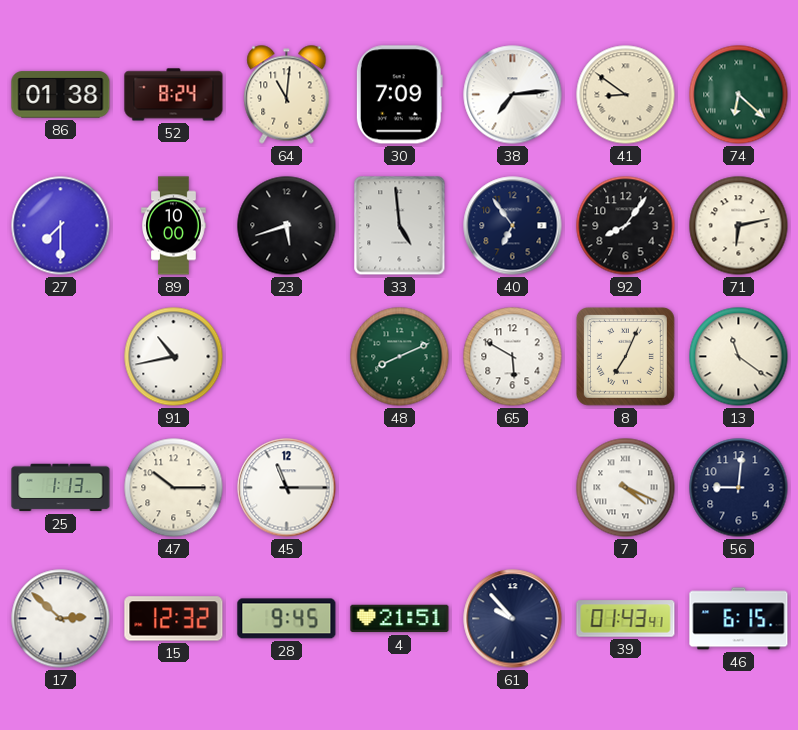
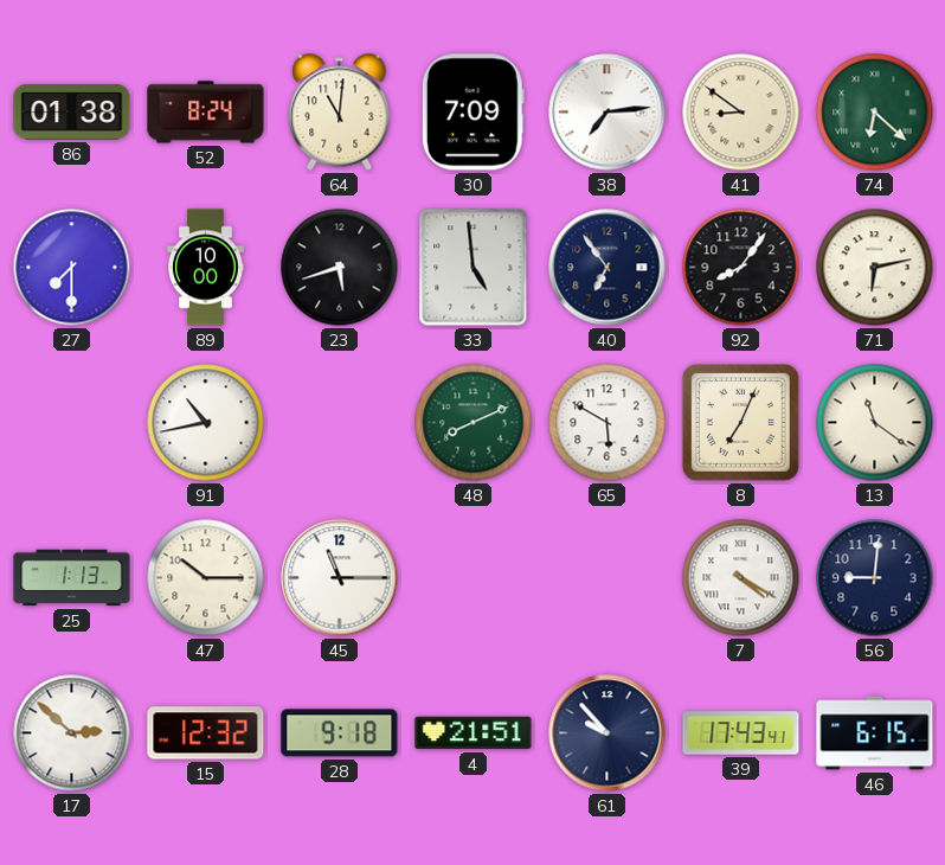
7: 4:19 -> 4:20 (741, 578)
28: 9:45 -> 9:18 (340, 733)
39: 01:43 -> 17:43 (741, 733)
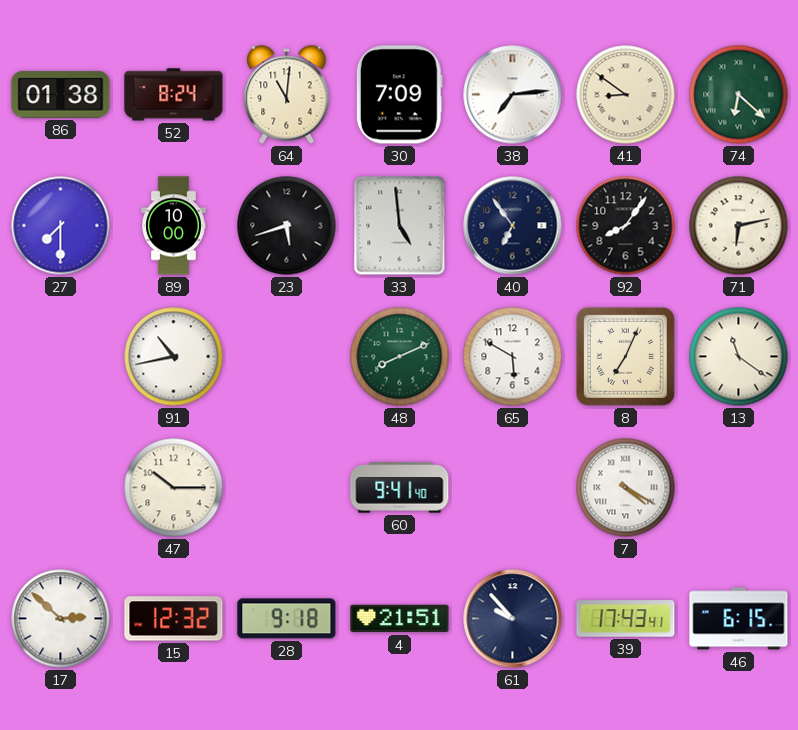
25: 1:13 -> none (72, 578)
45: 11:15 -> none (340, 578)
60: none -> 9:41 (400, 488)
56: 9:01 -> none (875, 578)
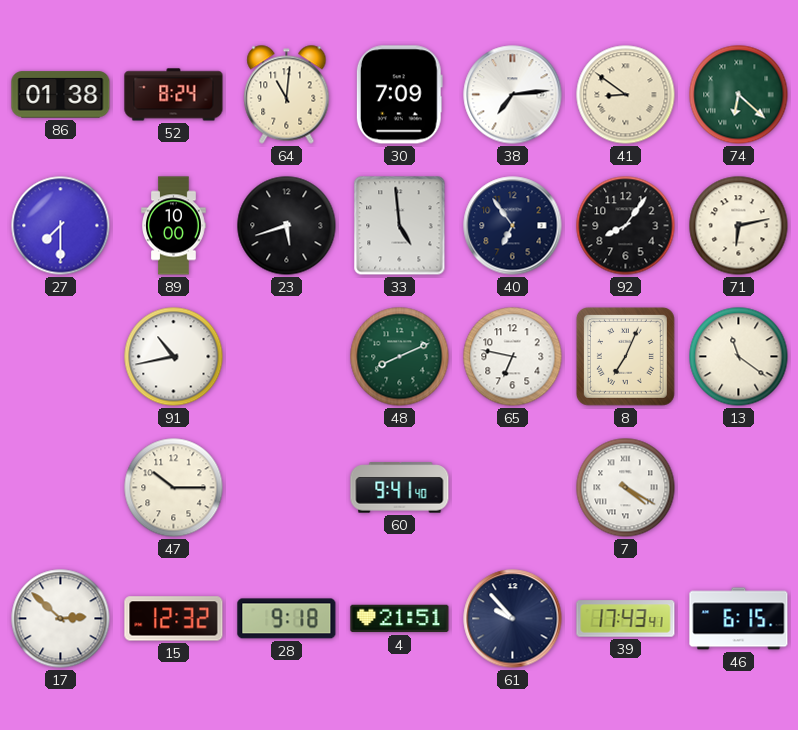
65: 5:50 -> 6:47 (513, 357)
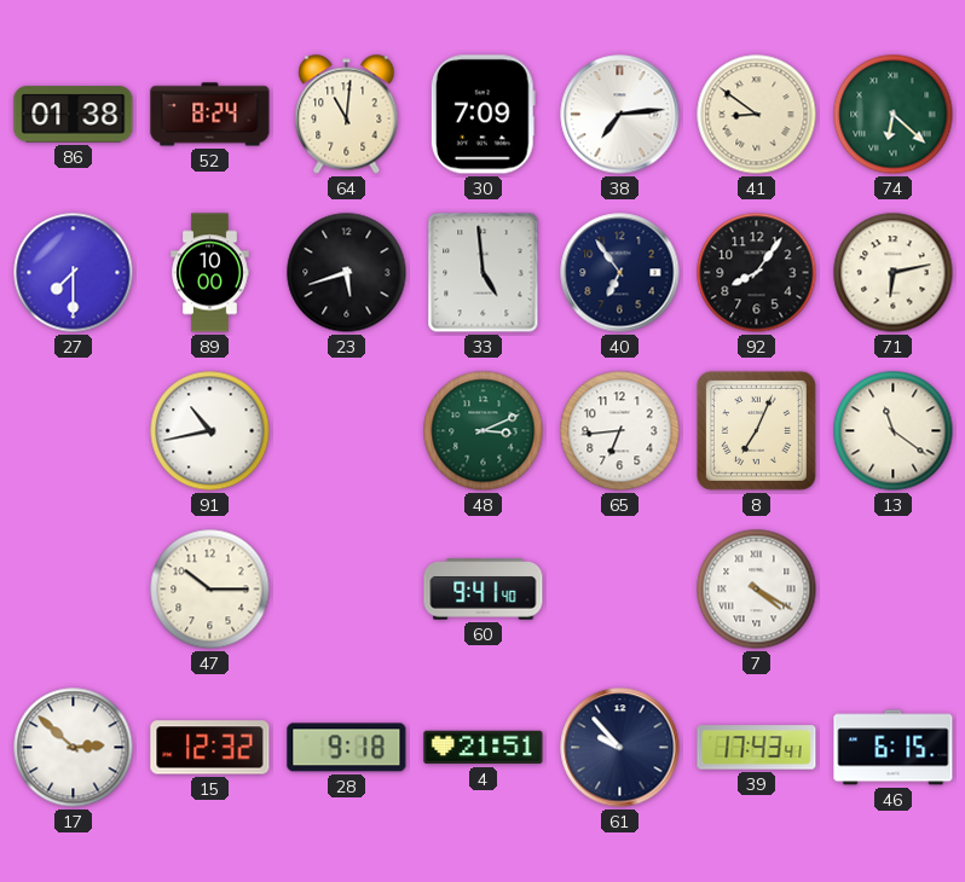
48: 8:11 -> 3:11 (484, 431)
65: 6:47 -> 6:44 (620, 431)
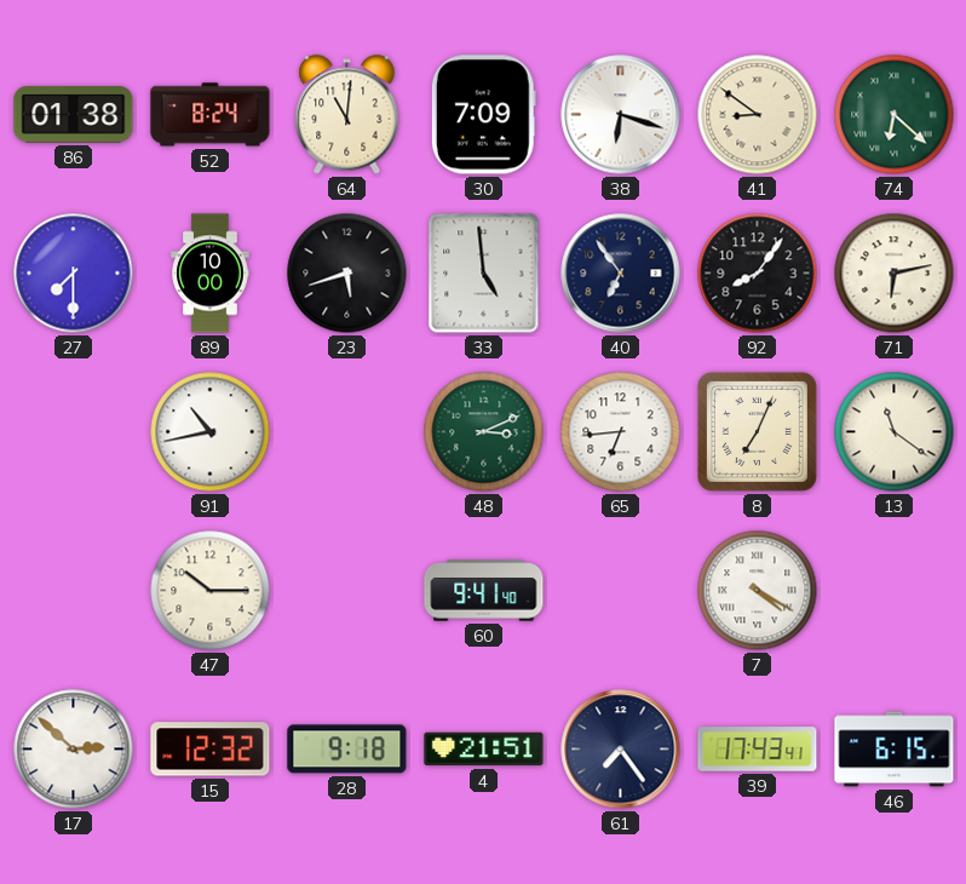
38: 7:14 -> 6:18 (621, 115)
61: 9:53 -> 7:24 (621, 750)
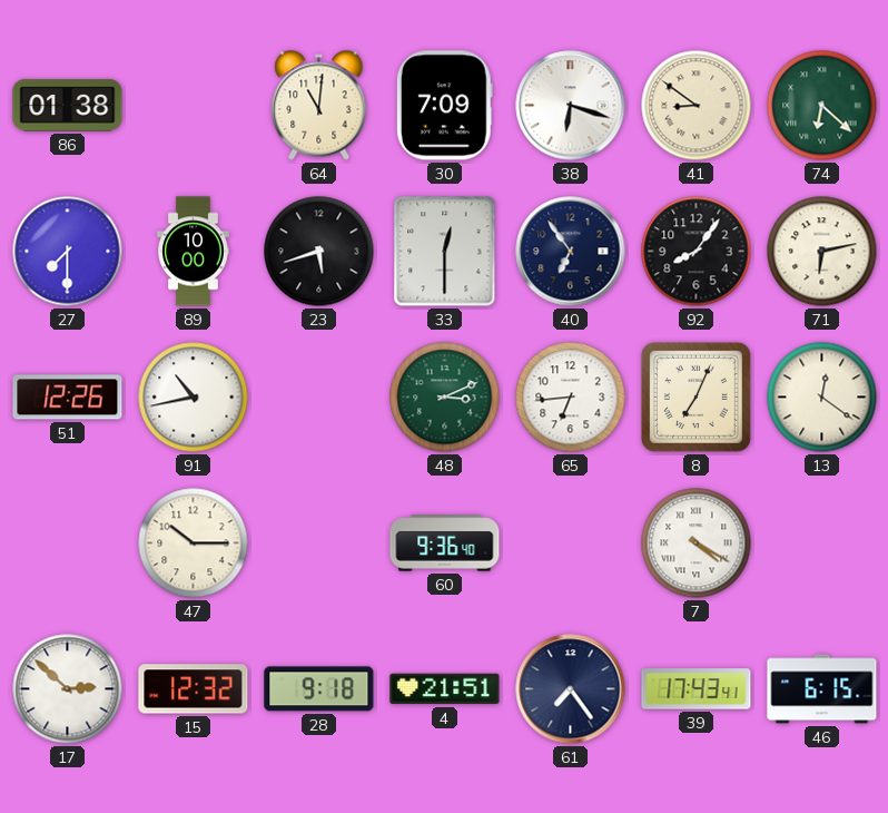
52: 8:24 -> none (211, 115)
33: 4:59 -> 12:30 (445, 252)
51: none -> 12:26 (68, 398)
13: 11:21 -> 12:21 (822, 398)
60: 9:41 -> 9:36 (445, 543)
